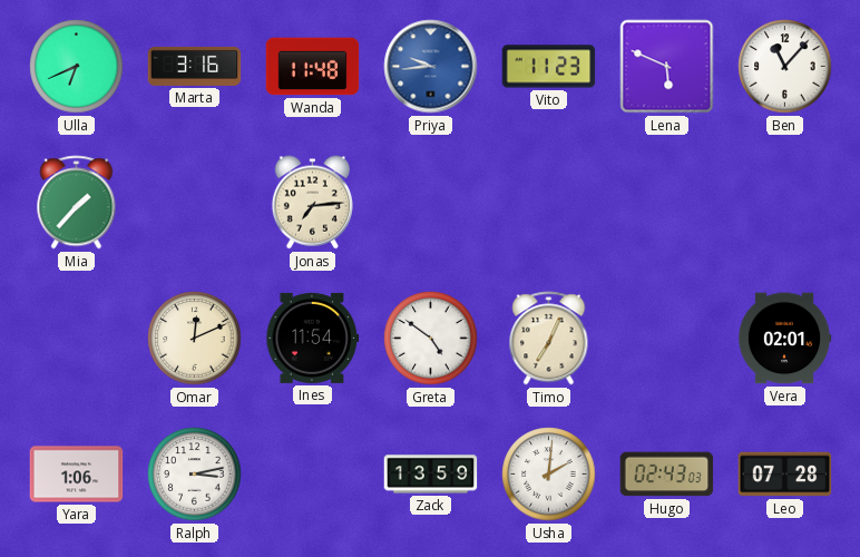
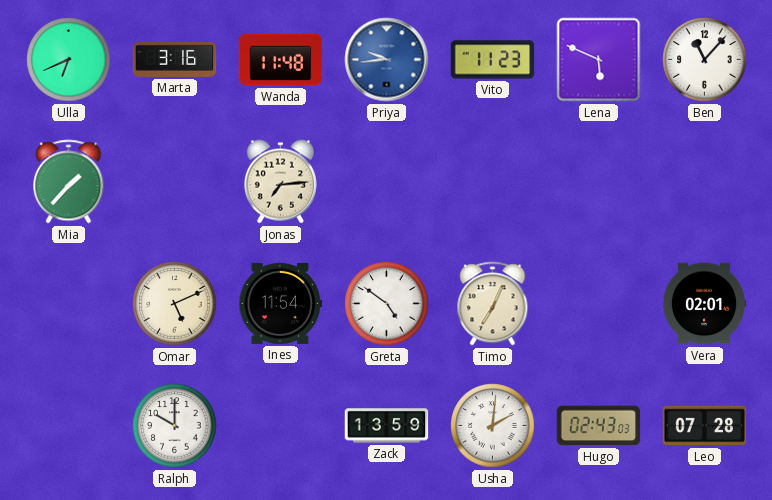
Omar: 12:11 -> 5:11 (175, 304)
Yara: 1:06 -> none (77, 475)
Ralph: 3:13 -> 10:00 (175, 426)
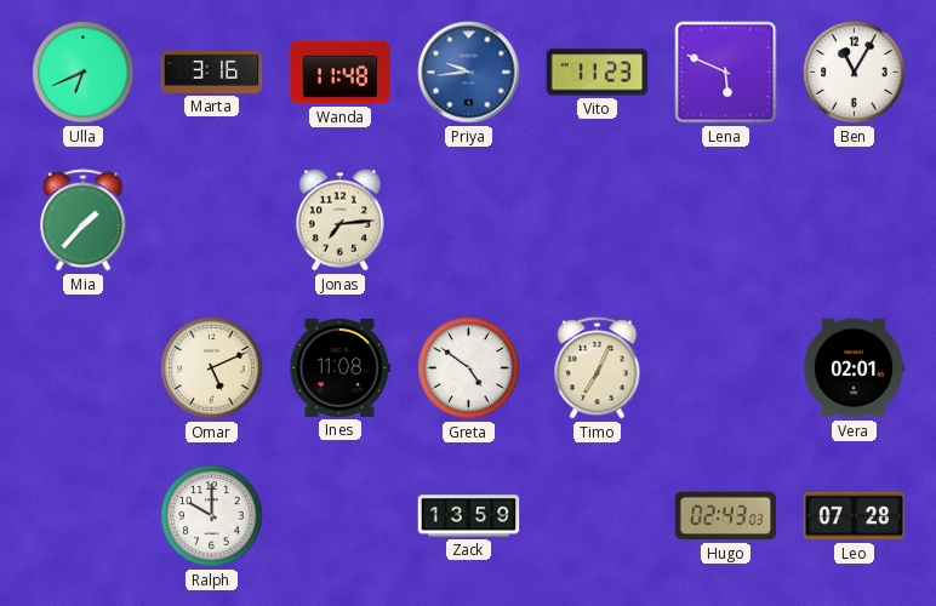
Ben: 11:07 -> 11:05 (855, 73)
Ines: 11:54 -> 11:08 (341, 367)
Usha: 2:01 -> none (493, 426)
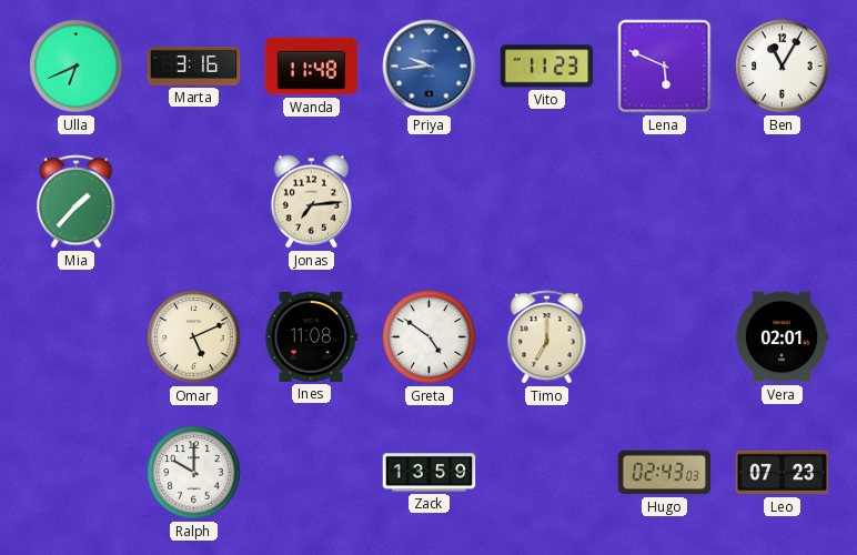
Timo: 7:04 -> 7:00 (547, 337)
Leo: 07:28 -> 07:23 (783, 473)
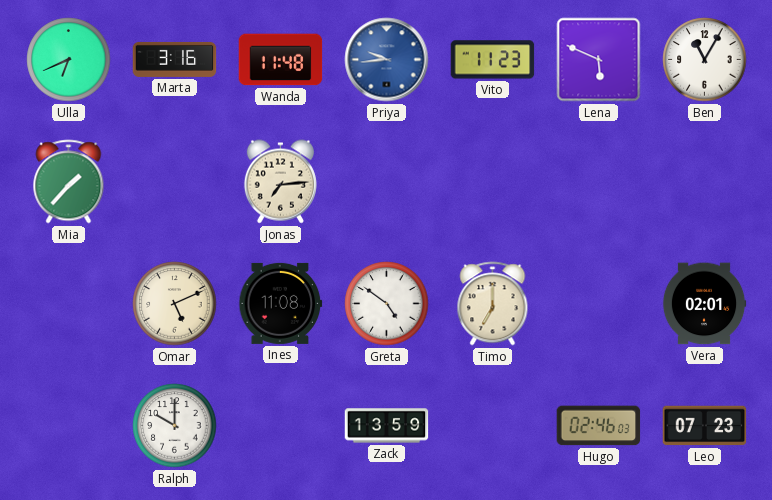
Hugo: 02:43 -> 02:46 (599, 426)
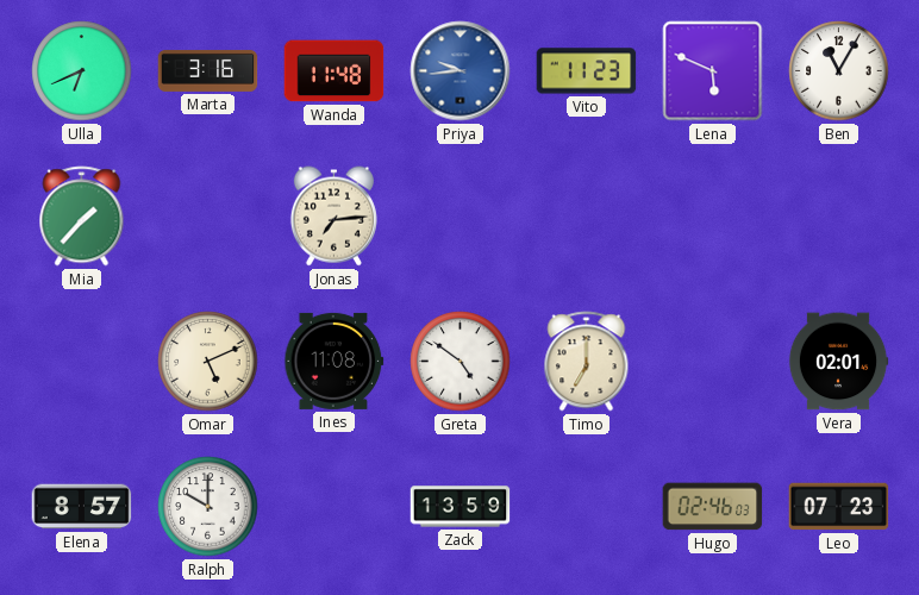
Elena: none -> 8:57 (82, 507)
